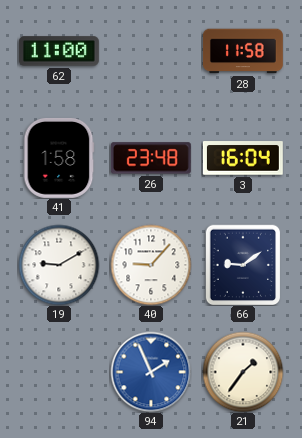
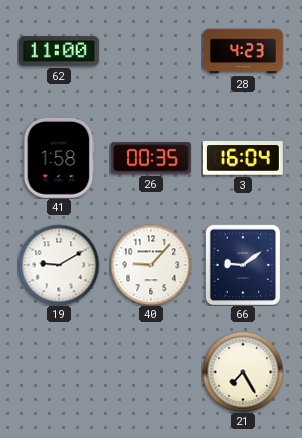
28: 11:58 -> 4:23 (243, 51)
26: 23:48 -> 00:35 (151, 158)
94: 1:56 -> none (151, 372)
21: 1:36 -> 7:25 (243, 372)
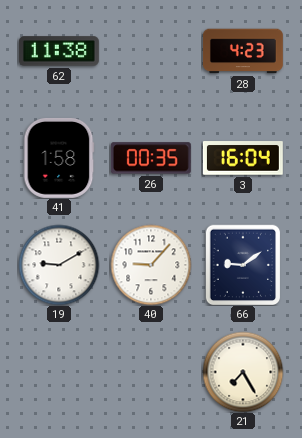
62: 11:00 -> 11:38 (59, 51)
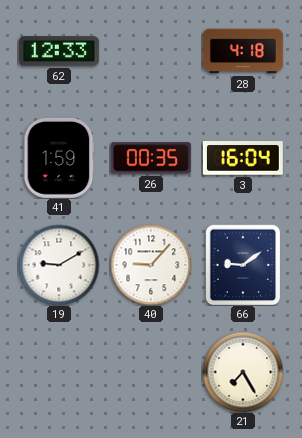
62: 11:38 -> 12:33 (59, 51)
28: 4:23 -> 4:18 (243, 51)
41: 1:58 -> 1:59 (59, 158)
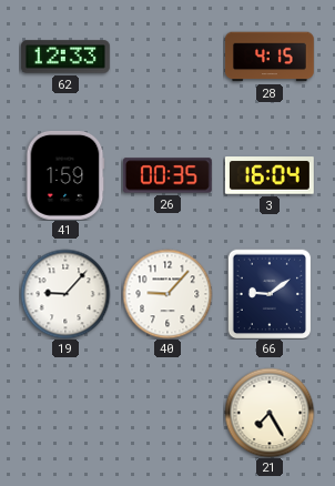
28: 4:18 -> 4:15 (270, 57)
19: 9:10 -> 9:07 (65, 294)
